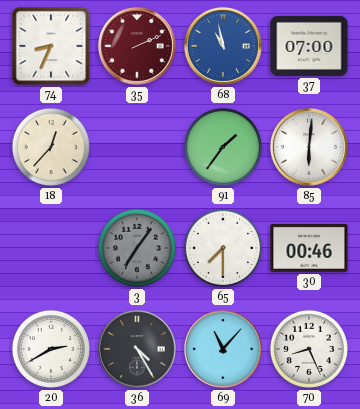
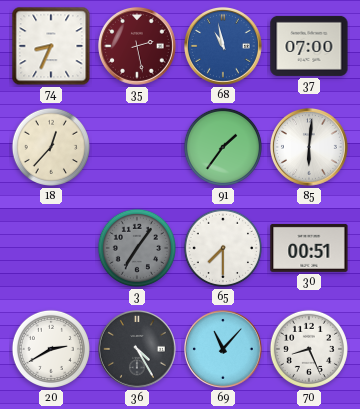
35: 2:11 -> 2:28 (138, 46)
30: 00:46 -> 00:51 (309, 248)
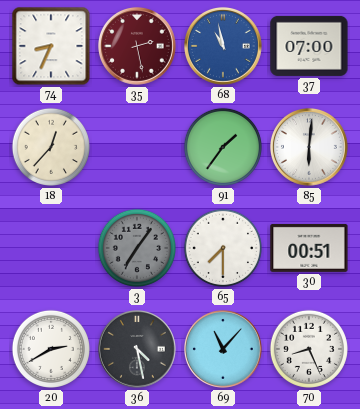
36: 4:25 -> 4:28 (138, 349)
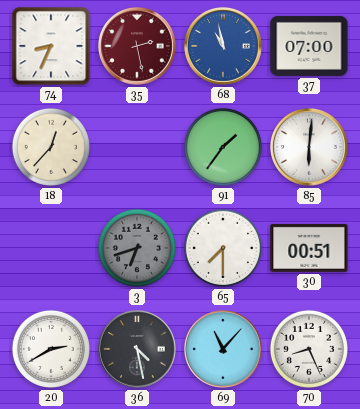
3: 7:06 -> 6:42 (137, 248)
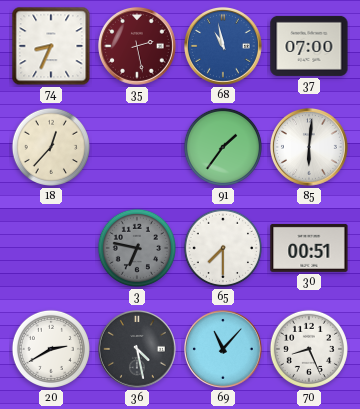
3: 6:42 -> 6:47 (137, 248)
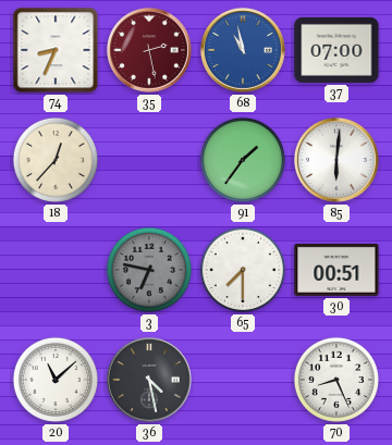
20: 2:40 -> 11:08 (56, 380)
69: 11:07 -> none (224, 349)
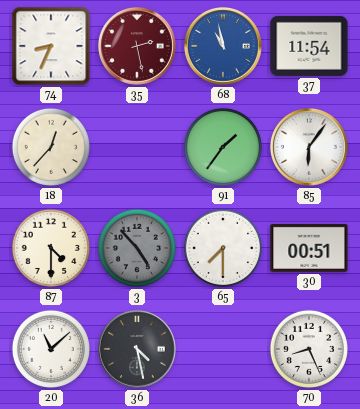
37: 07:00 -> 11:54 (309, 46)
85: 6:01 -> 6:06 (310, 147)
87: none -> 4:30 (51, 248)
3: 6:47 -> 4:53 (137, 248)
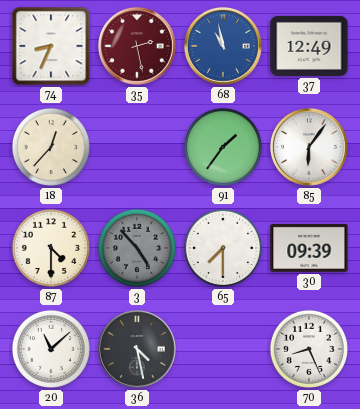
37: 11:54 -> 12:49 (309, 46)
30: 00:51 -> 09:39 (309, 248)
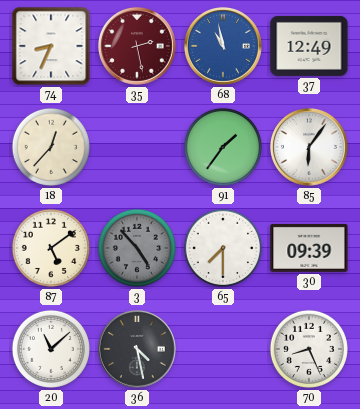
87: 4:30 -> 5:09 (51, 248)
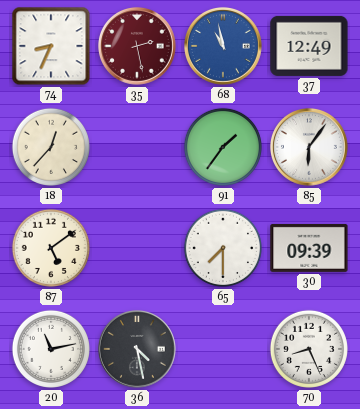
3: 4:53 -> none (137, 248)
20: 11:08 -> 11:13 (51, 349)
